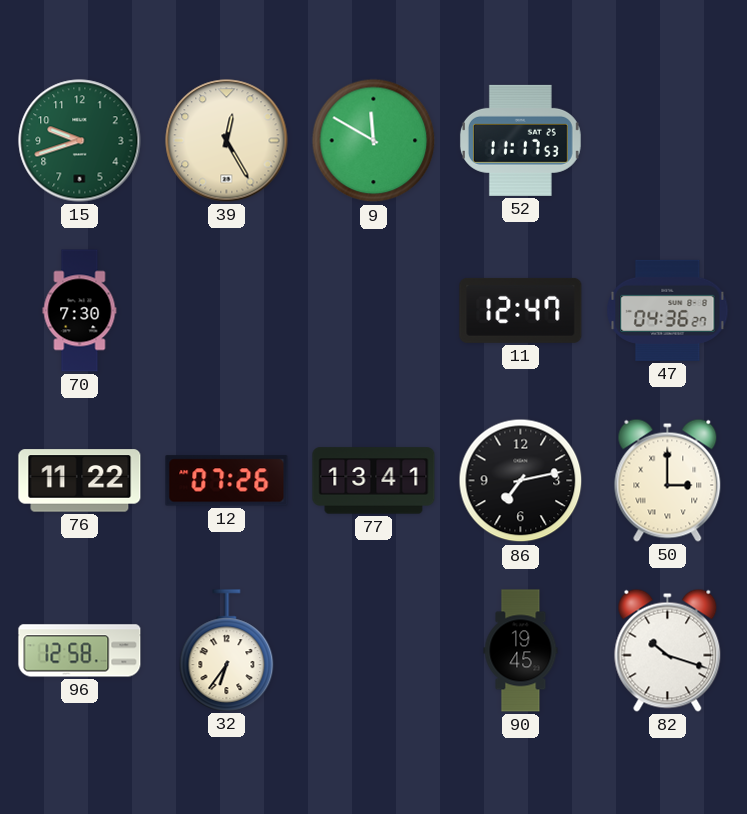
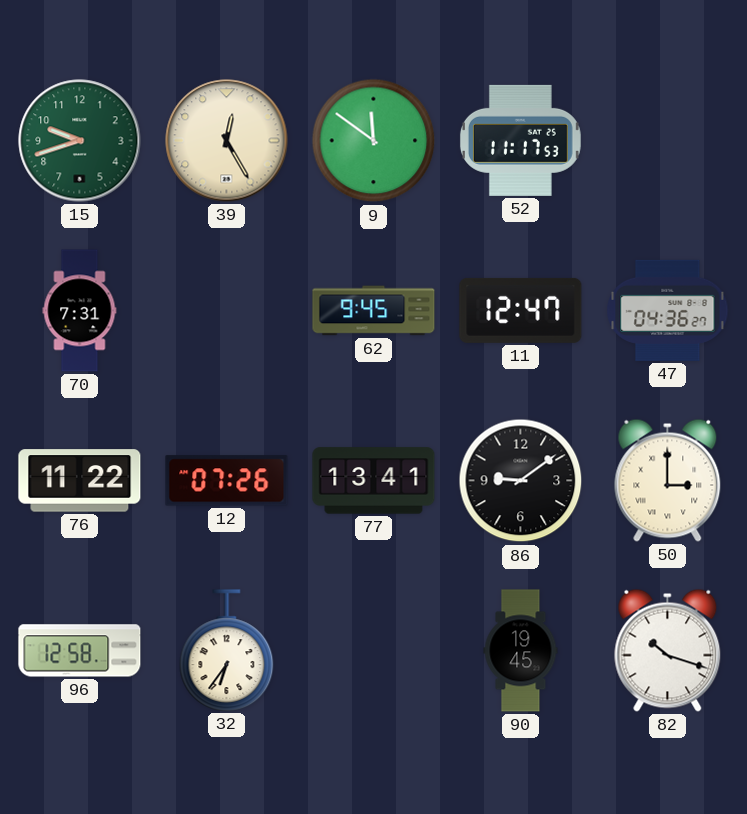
9: 11:50 -> 11:51 (374, 141)
70: 7:30 -> 7:31 (80, 311)
62: none -> 9:45 (374, 311)
86: 7:13 -> 9:09 (521, 481)
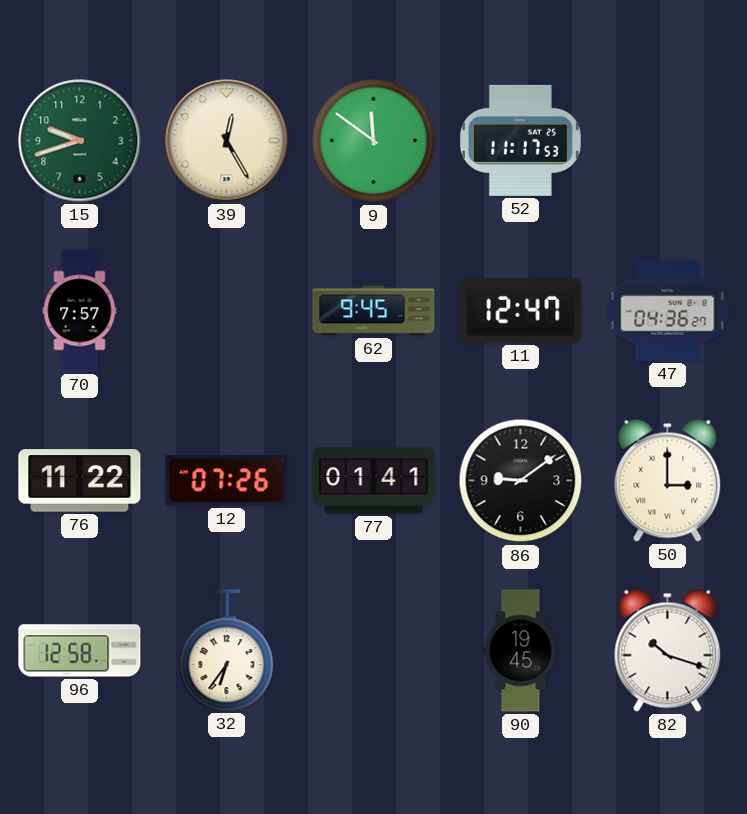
70: 7:31 -> 7:57 (80, 311)
77: 13:41 -> 01:41 (374, 481)
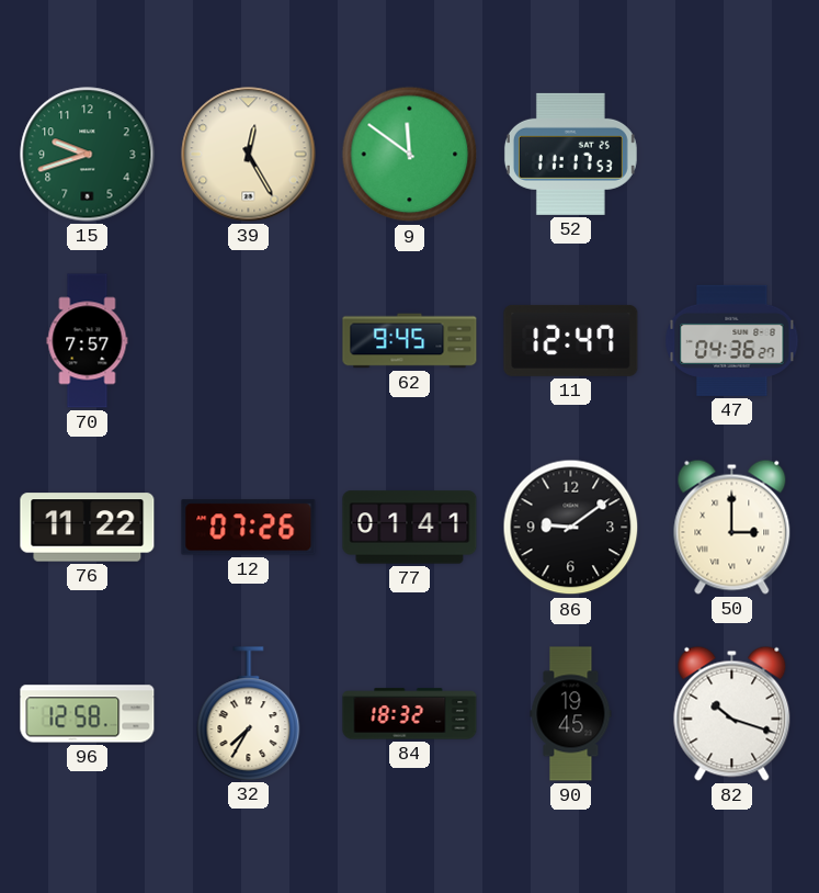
32: 6:36 -> 7:35 (249, 713)
84: none -> 18:32 (410, 714)
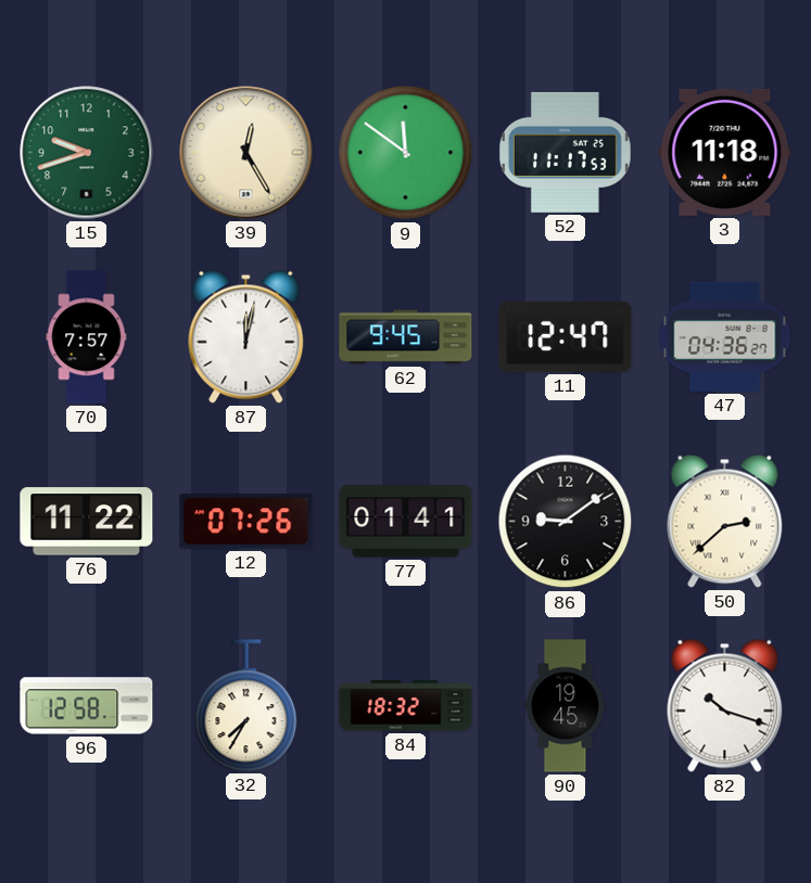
3: none -> 11:18 (725, 152)
87: none -> 12:02 (246, 336)
50: 3:00 -> 2:38 (725, 521)
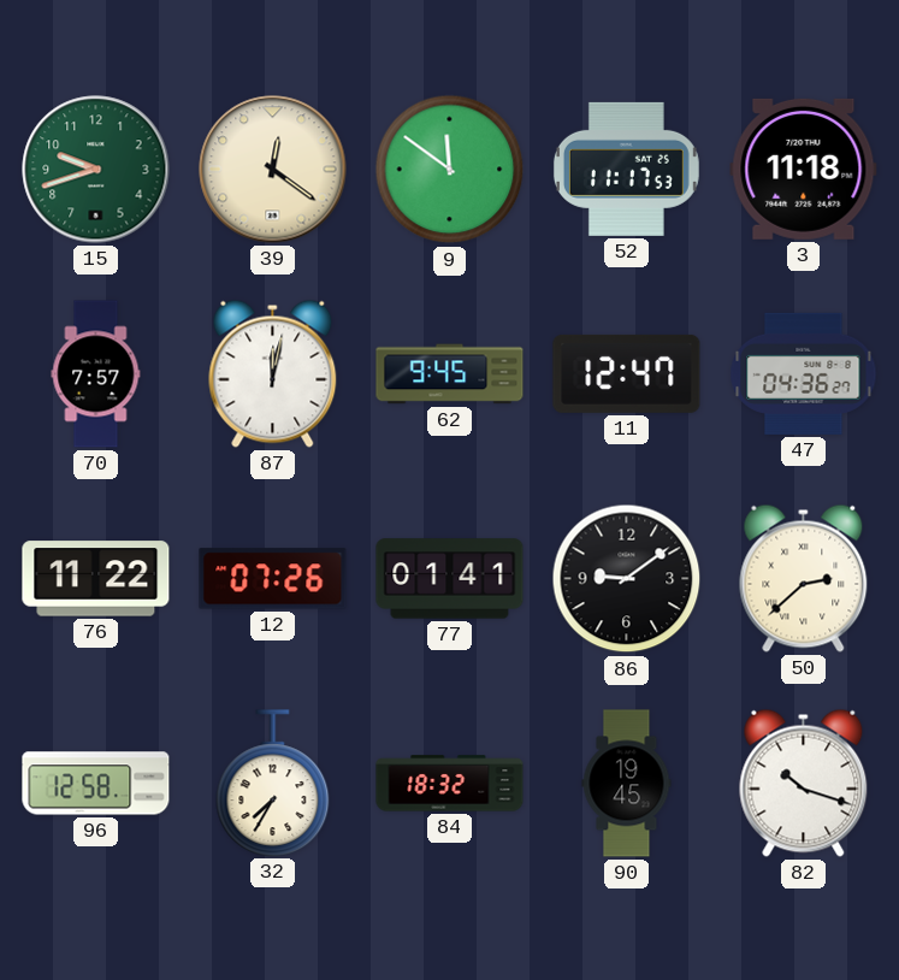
39: 12:25 -> 12:21 (273, 170)
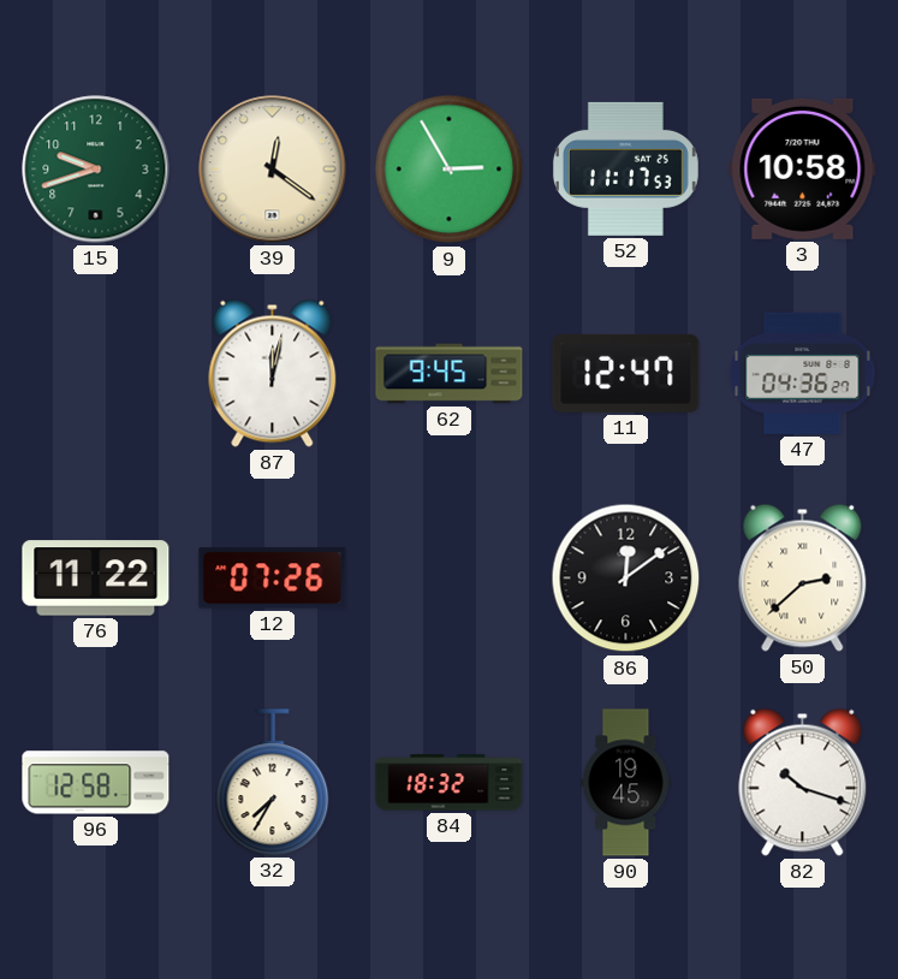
9: 11:51 -> 2:55 (450, 170)
3: 11:18 -> 10:58 (803, 168)
70: 7:57 -> none (96, 374)
77: 01:41 -> none (450, 579)
86: 9:09 -> 12:09 (626, 578)
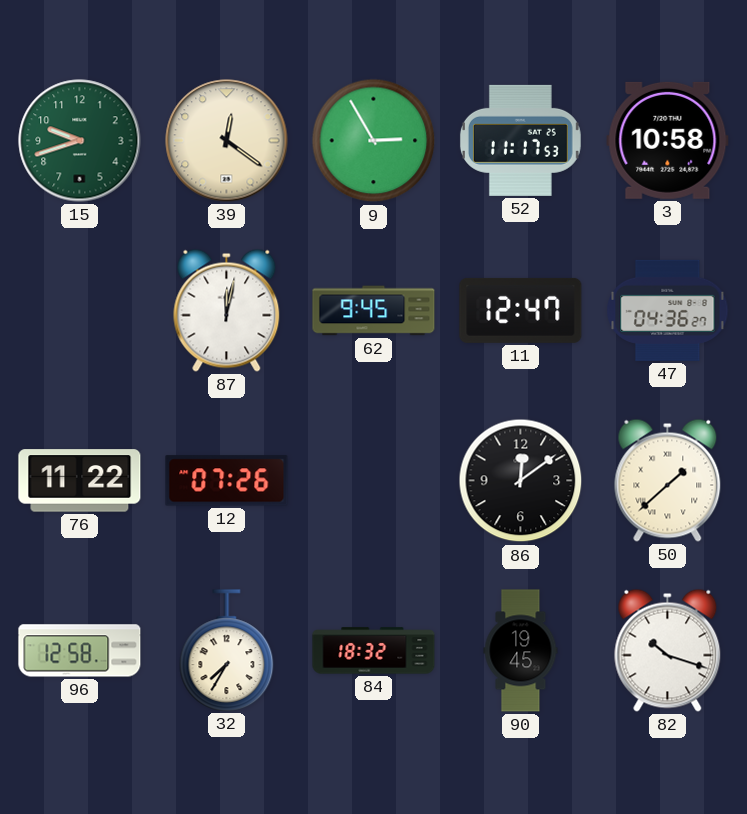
50: 2:38 -> 1:38 (668, 480)
